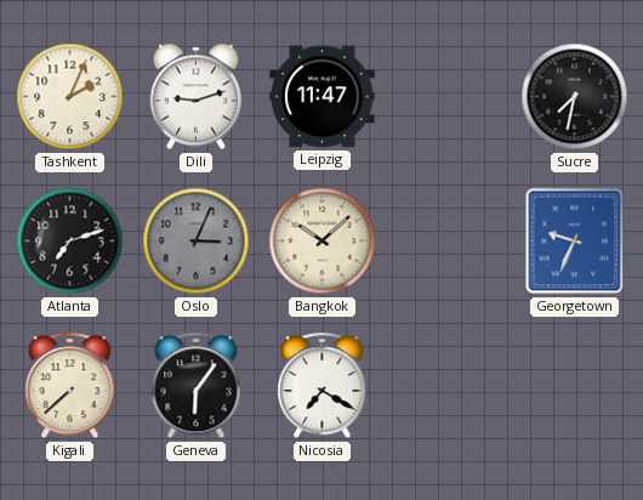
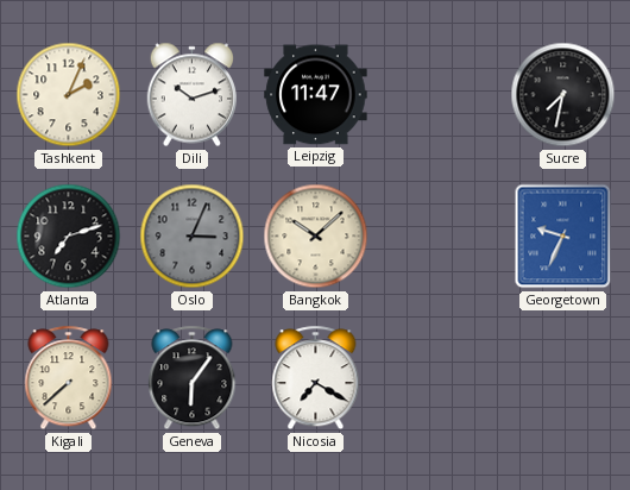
Dili: 9:12 -> 10:12 (193, 95)
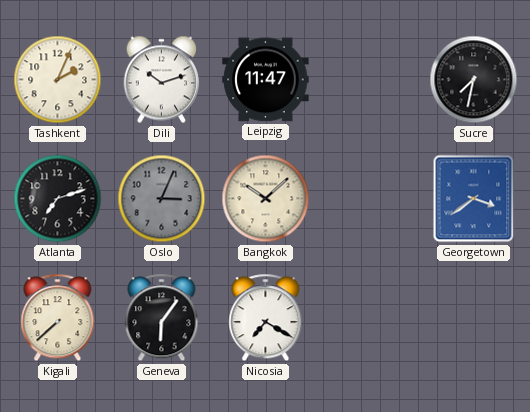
Georgetown: 9:34 -> 3:39 (474, 199)
